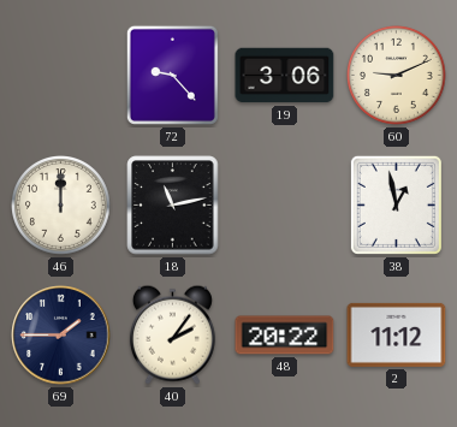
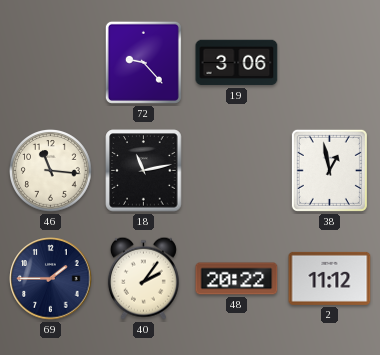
60: 9:11 -> none (397, 76)
46: 12:00 -> 11:16 (51, 171)
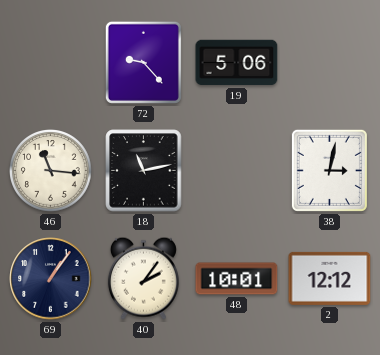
19: 3:06 -> 5:06 (237, 63)
38: 12:58 -> 3:02 (329, 170)
69: 1:45 -> 1:06 (51, 279)
48: 20:22 -> 10:01 (237, 279)
2: 11:12 -> 12:12 (330, 278)
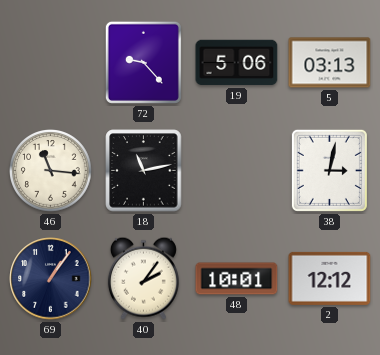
5: none -> 03:13 (330, 63)
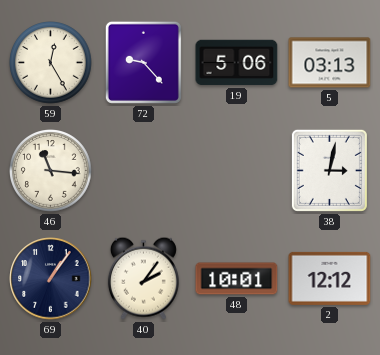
59: none -> 12:25 (51, 63)
18: 11:13 -> none (144, 171)
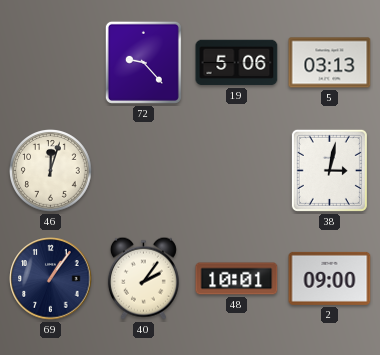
59: 12:25 -> none (51, 63)
46: 11:16 -> 12:03 (51, 171)
2: 12:12 -> 09:00 (330, 278)
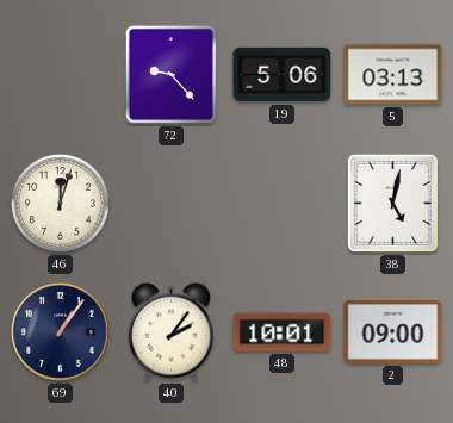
38: 3:02 -> 5:02 (392, 203)
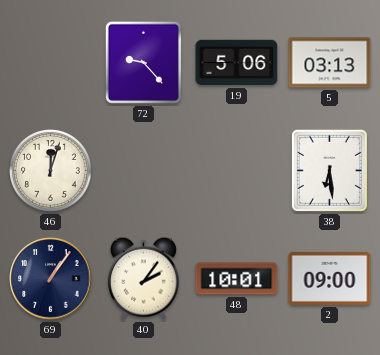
38: 5:02 -> 6:29 (329, 170)
